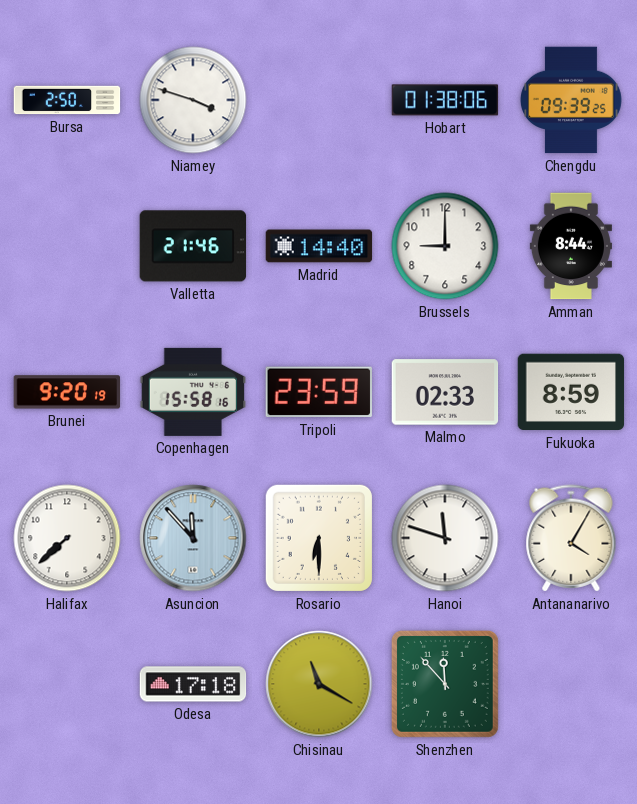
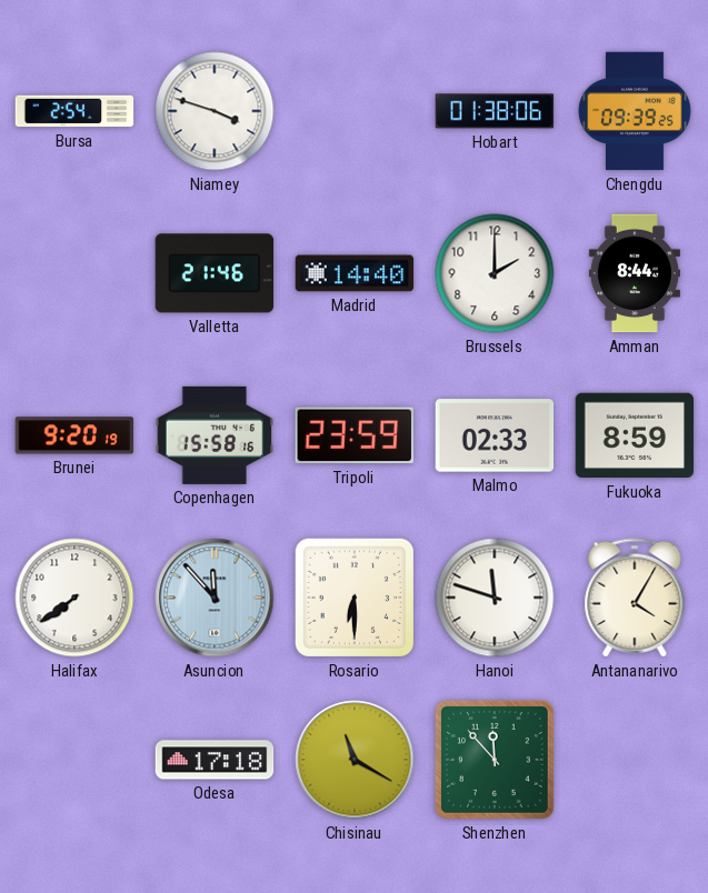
Bursa: 2:50 -> 2:54 (74, 111)
Brussels: 9:00 -> 2:00 (495, 273)
Halifax: 7:38 -> 7:39 (74, 598)
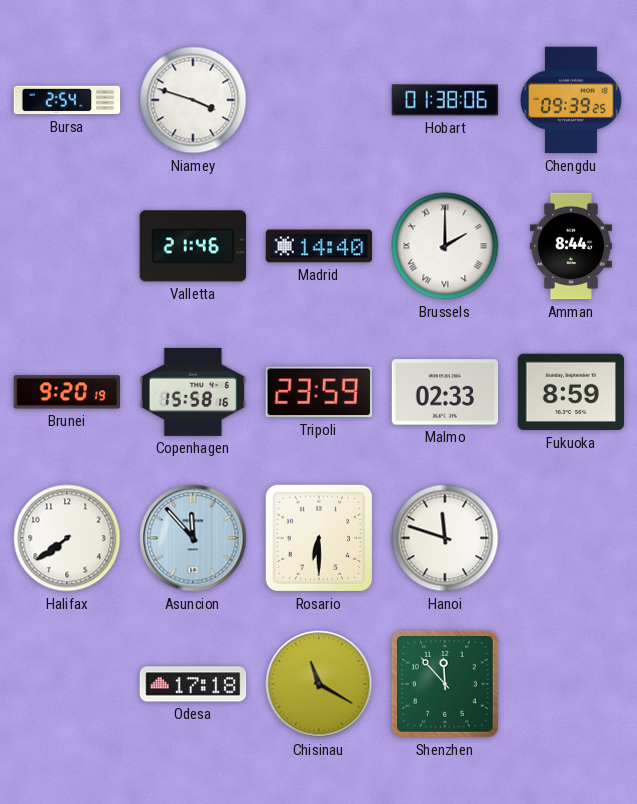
Brussels numerals: Arabic -> Roman (445, 246)
Antananarivo: 4:05 -> none (635, 598)
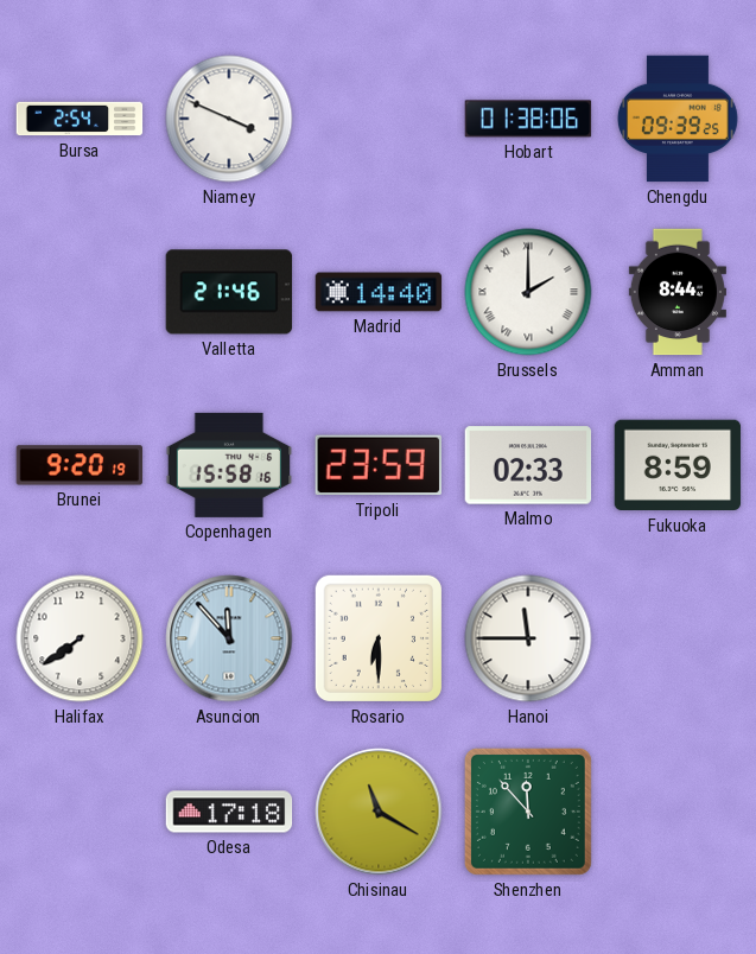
Niamey: 3:48 -> 3:49 (229, 119)
Hanoi: 11:48 -> 11:45 (528, 638)
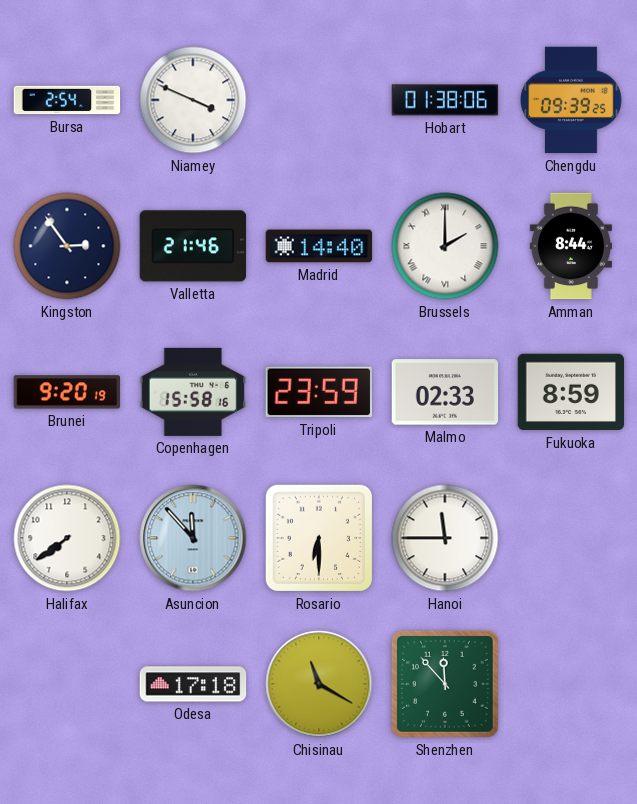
Kingston: none -> 2:54 (67, 246)
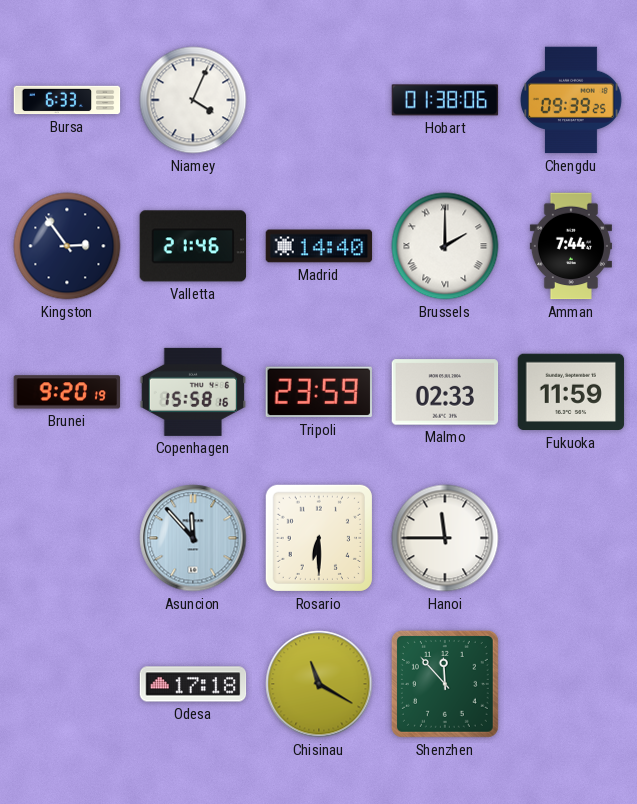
Bursa: 2:54 -> 6:33 (67, 100)
Niamey: 3:49 -> 4:04 (193, 100)
Amman: 8:44 -> 7:44 (571, 246)
Fukuoka: 8:59 -> 11:59 (571, 392)
Halifax: 7:39 -> none (67, 538)
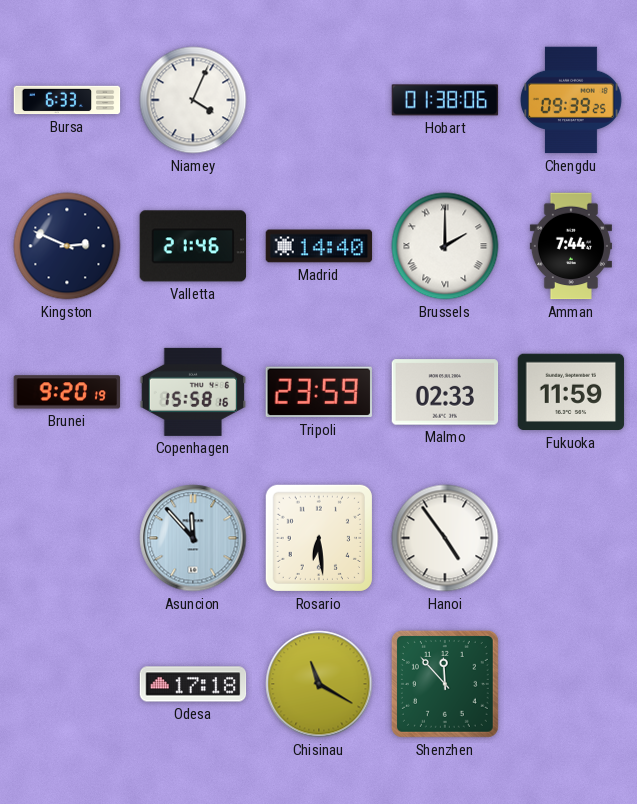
Kingston: 2:54 -> 2:49 (67, 246)
Rosario: 6:30 -> 6:29 (319, 538)
Hanoi: 11:45 -> 4:54 (445, 538)
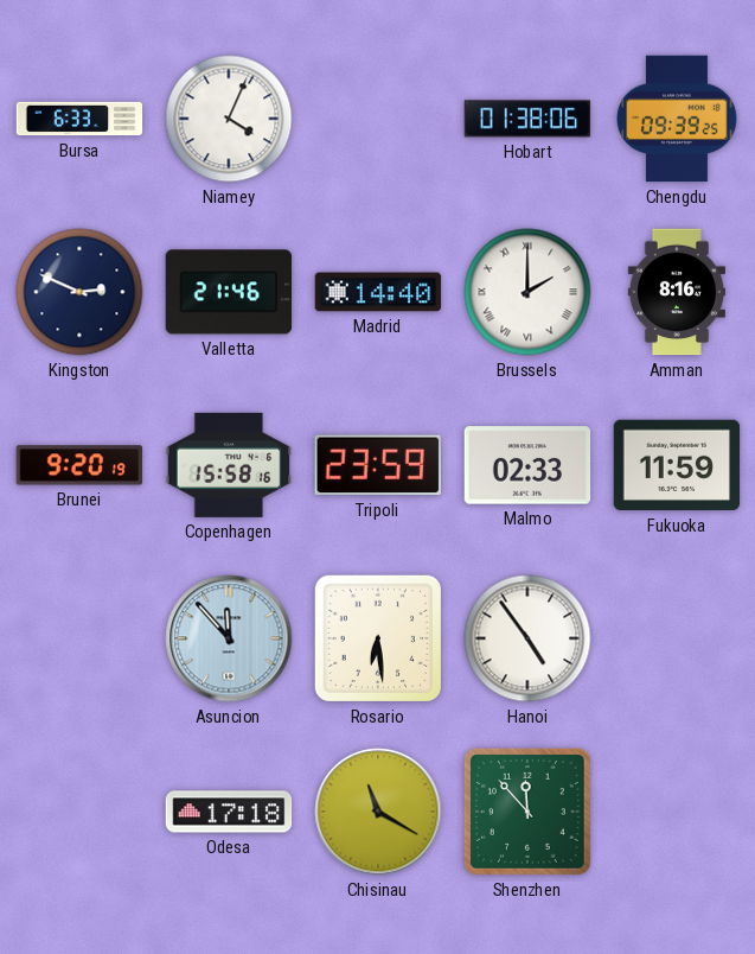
Amman: 7:44 -> 8:16 (677, 292)
